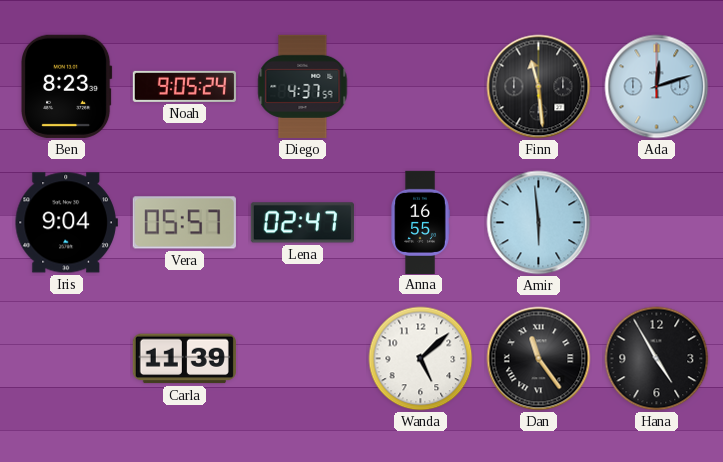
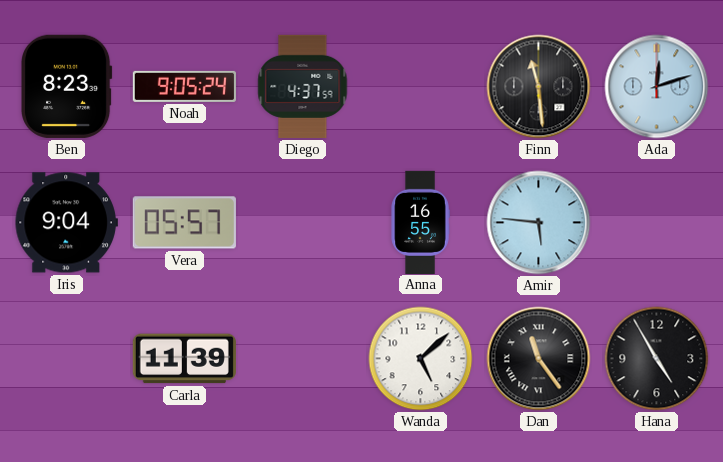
Lena: 02:47 -> none (302, 223)
Amir: 5:59 -> 5:46 (539, 223)
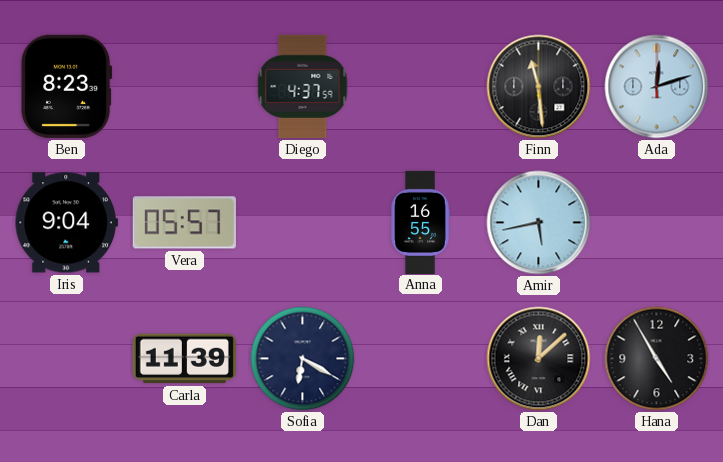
Noah: 9:05 -> none (184, 86)
Amir: 5:46 -> 5:43 (539, 223)
Sofia: none -> 6:20 (303, 359)
Wanda: 5:08 -> none (421, 359)
Dan: 11:24 -> 12:08 (539, 359)
